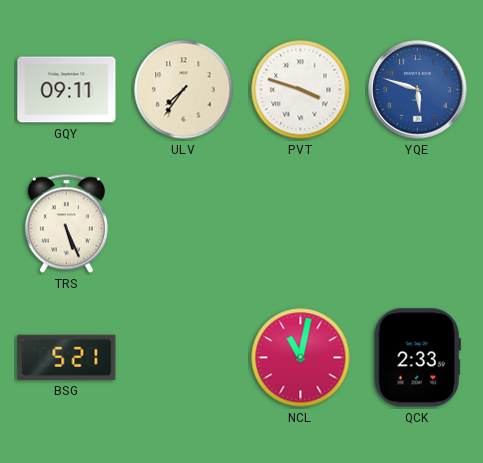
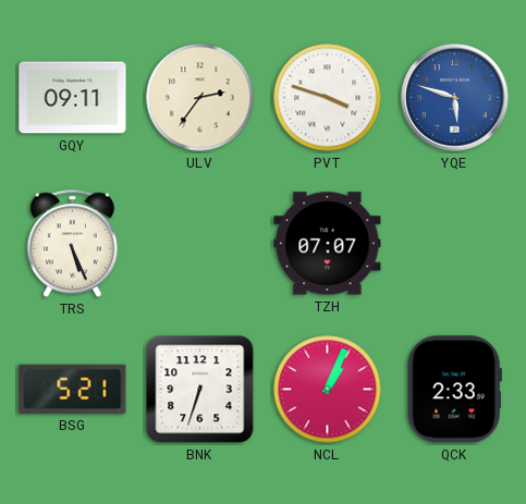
ULV: 7:36 -> 2:36 (200, 98)
TZH: none -> 07:07 (328, 244)
BNK: none -> 6:33 (200, 390)
NCL: 11:02 -> 1:04 (328, 390)
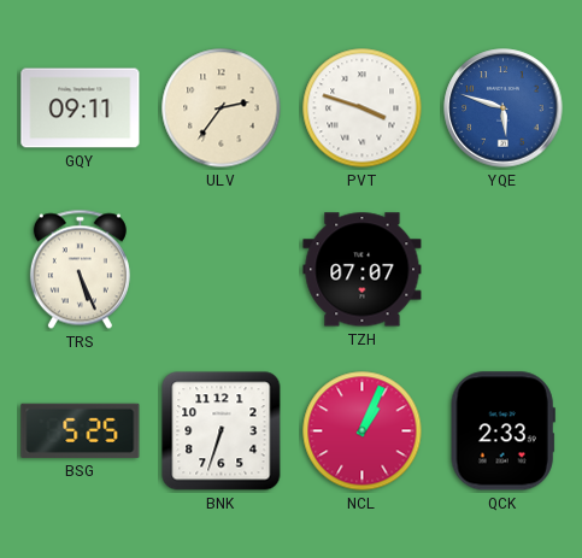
BSG: 5:21 -> 5:25 (81, 430)
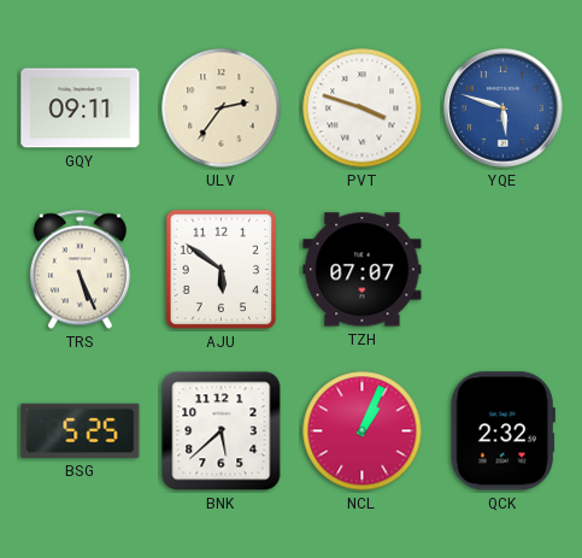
AJU: none -> 5:51 (222, 270)
BNK: 6:33 -> 5:38 (222, 431)
QCK: 2:33 -> 2:32 (502, 431)
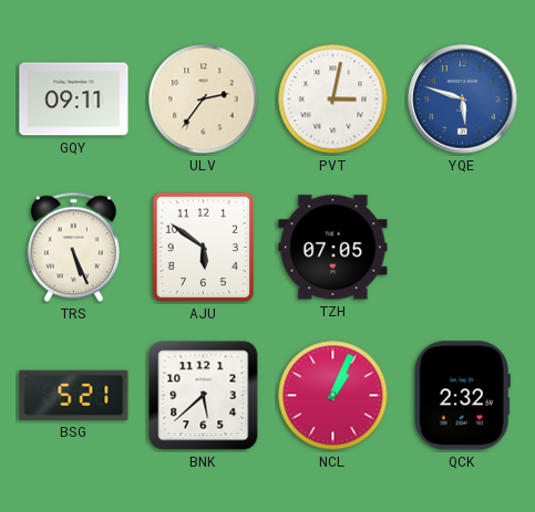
PVT: 3:48 -> 3:02 (333, 100)
TZH: 07:07 -> 07:05 (333, 248)
BSG: 5:25 -> 5:21 (74, 395)
